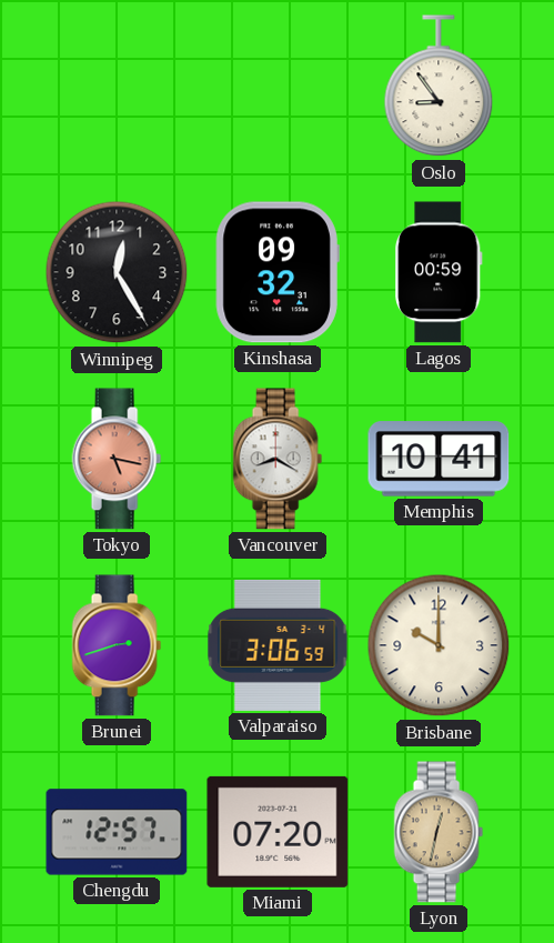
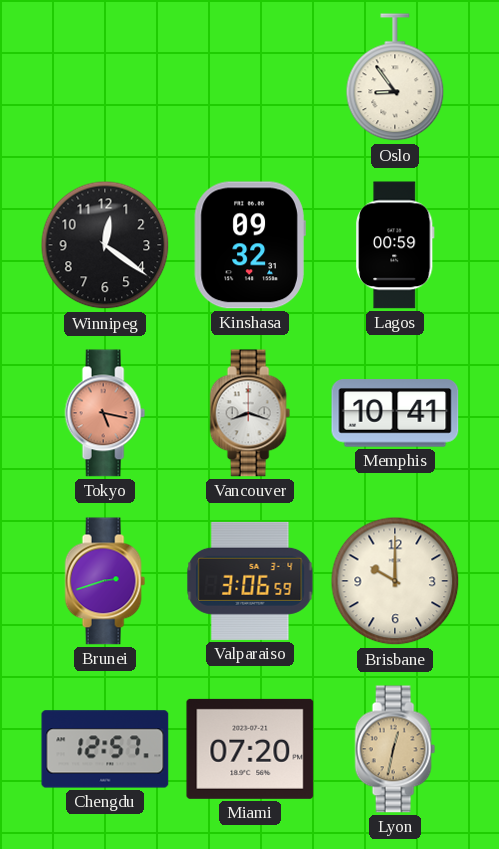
Winnipeg: 12:25 -> 12:21 (105, 245)
Vancouver: 8:20 -> 8:18 (250, 413)
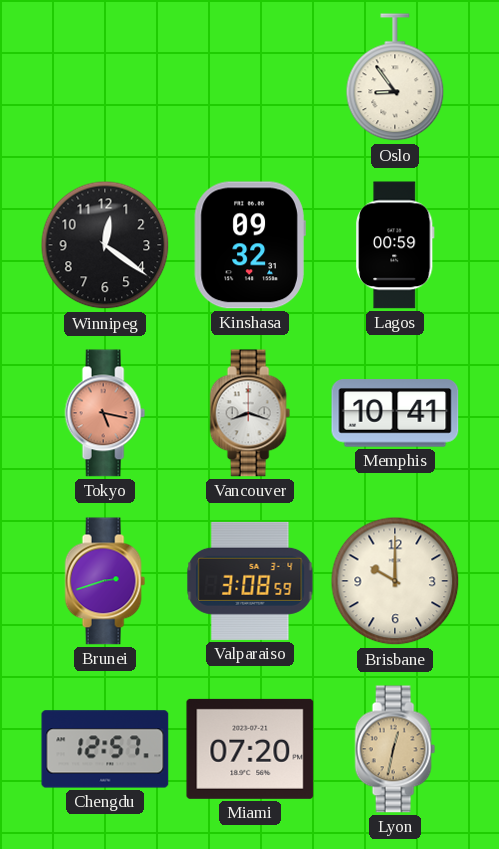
Valparaiso: 3:06 -> 3:08 (250, 581)
